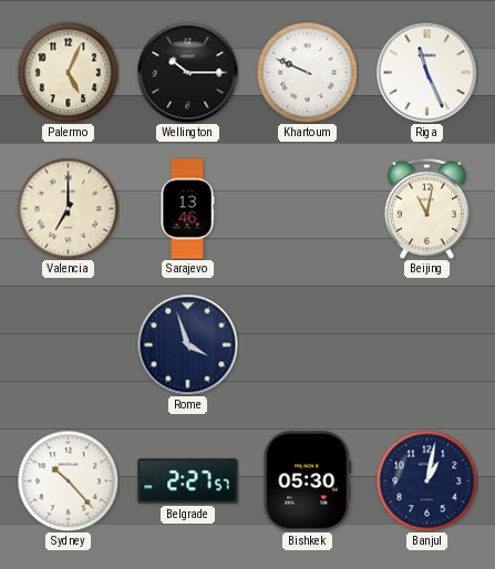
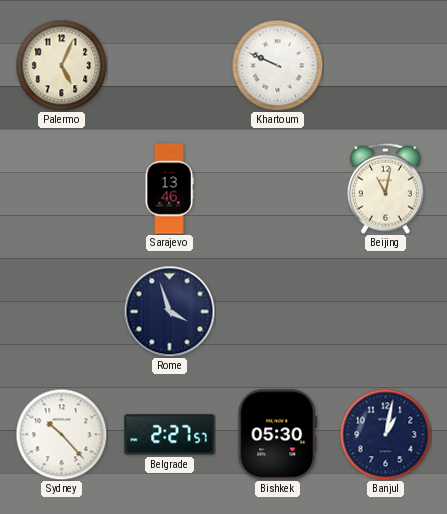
Wellington: 10:15 -> none (187, 72)
Riga: 11:26 -> none (426, 72)
Valencia: 7:00 -> none (68, 208)
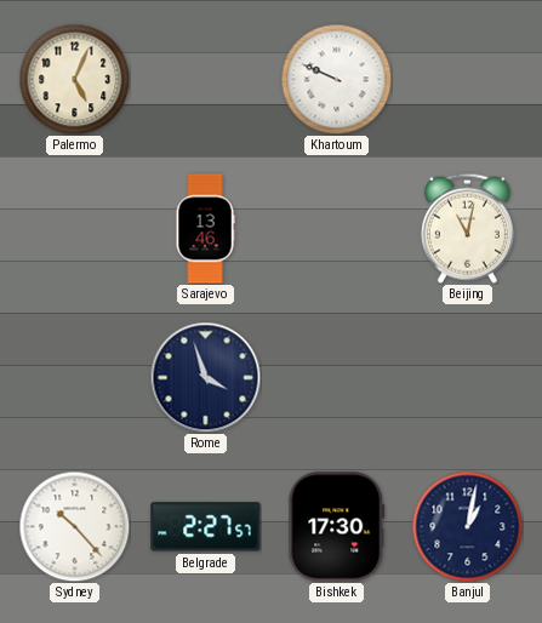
Bishkek: 05:30 -> 17:30 (337, 527)
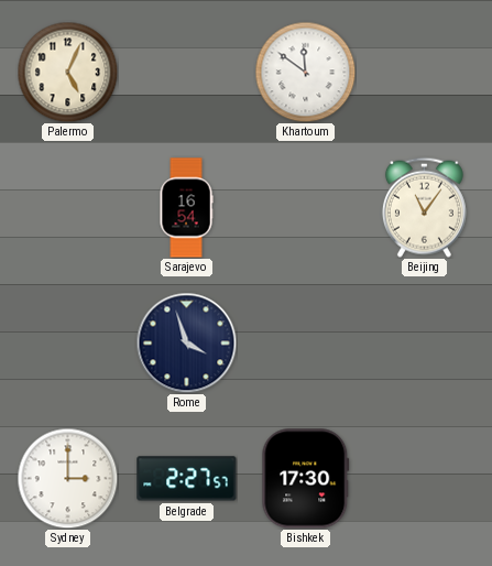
Khartoum: 9:49 -> 11:51 (305, 72)
Sarajevo: 13:46 -> 16:54 (186, 208)
Beijing: 11:02 -> 11:06 (424, 207)
Sydney: 10:23 -> 3:00 (67, 478)
Banjul: 1:02 -> none (467, 526)
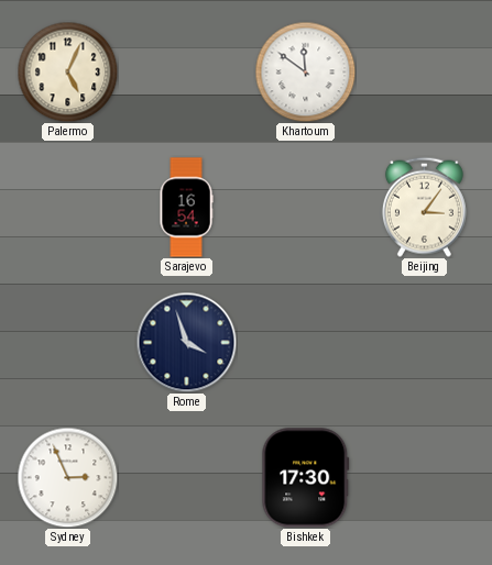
Beijing: 11:06 -> 3:06 (424, 207)
Sydney: 3:00 -> 2:56 (67, 477)
Belgrade: 2:27 -> none (187, 479)
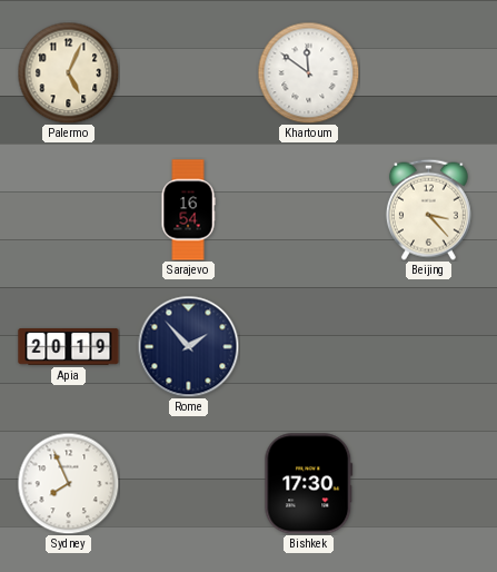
Beijing: 3:06 -> 3:23 (428, 209)
Apia: none -> 20:19 (69, 346)
Rome: 3:57 -> 1:53 (188, 346)
Sydney: 2:56 -> 7:56 (68, 483)
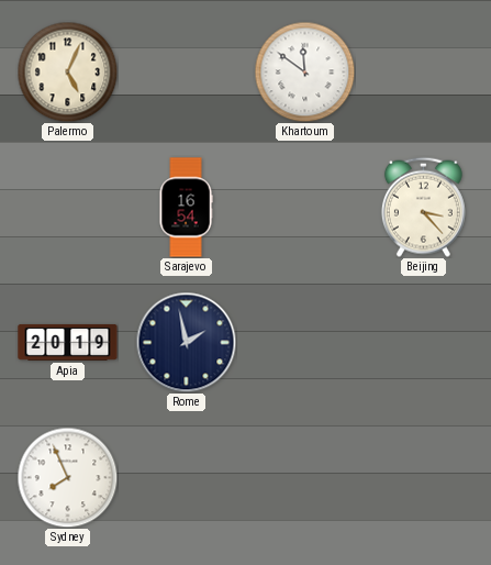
Rome: 1:53 -> 1:58 (186, 342)
Bishkek: 17:30 -> none (309, 484)
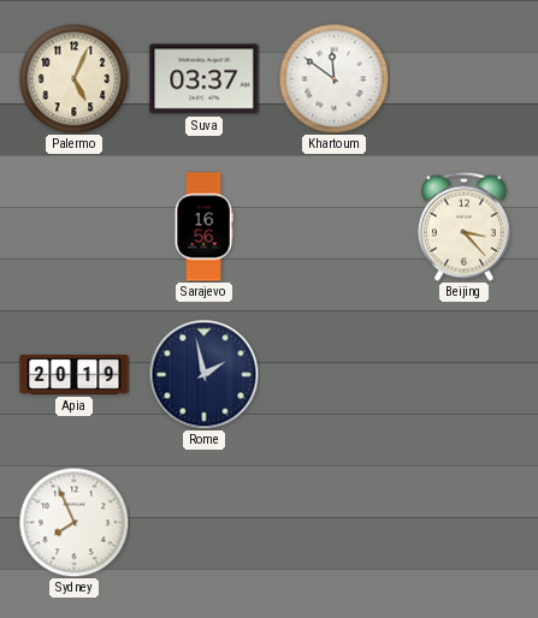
Suva: none -> 03:37 (205, 79)
Sarajevo: 16:54 -> 16:56 (203, 227)
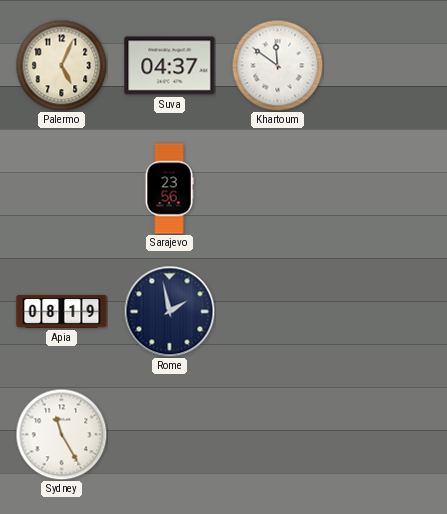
Suva: 03:37 -> 04:37 (170, 66)
Sarajevo: 16:56 -> 23:56 (169, 189)
Beijing: 3:23 -> none (463, 226)
Apia: 20:19 -> 08:19 (62, 311)
Sydney: 7:56 -> 11:25 (61, 434)
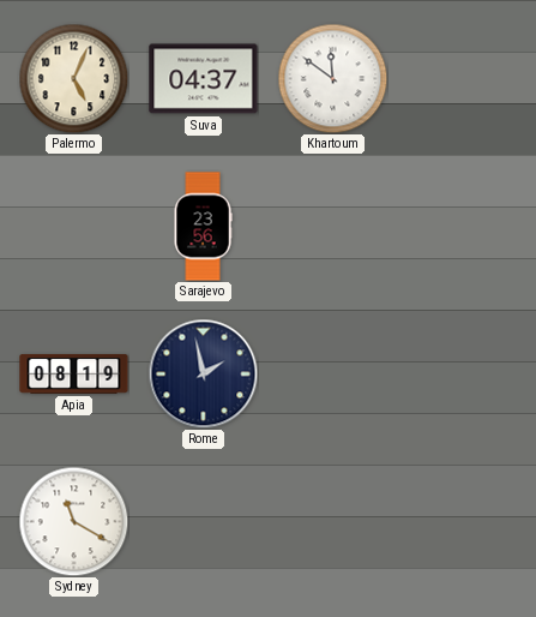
Sydney: 11:25 -> 11:20 (73, 521)
